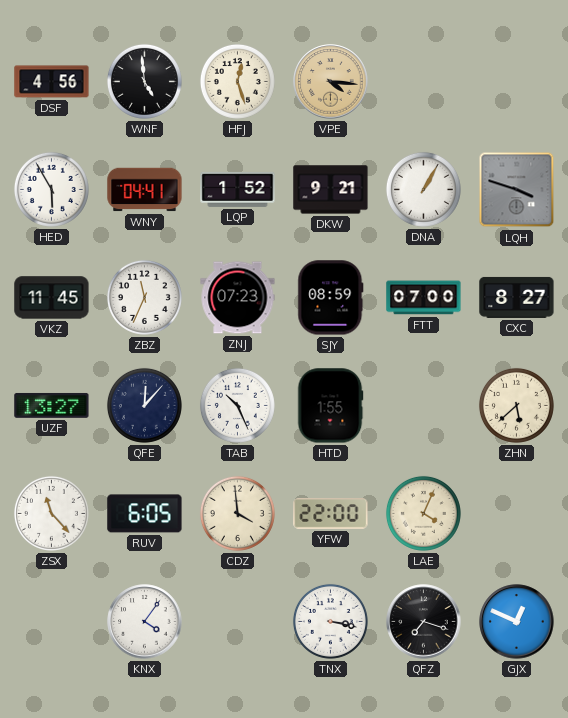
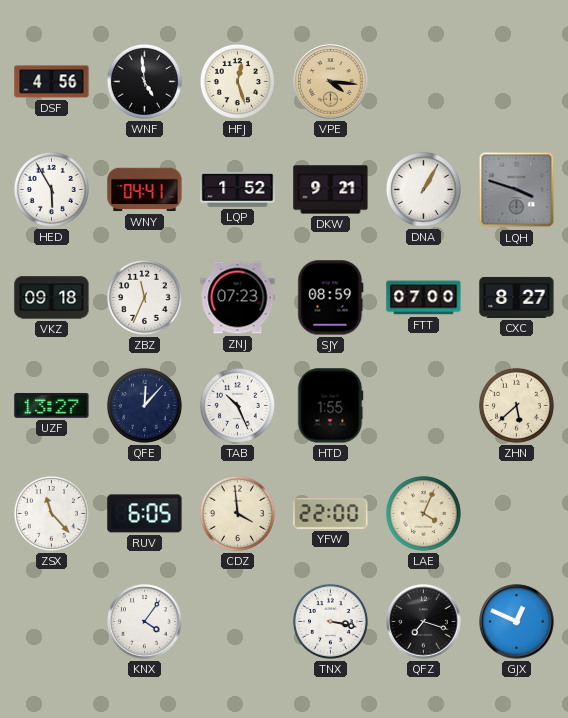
VKZ: 11:45 -> 09:18 (52, 298)
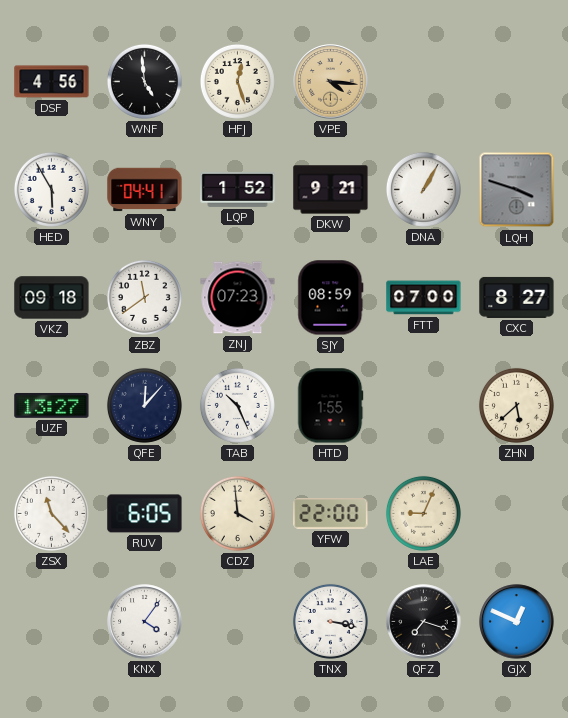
ZBZ: 11:34 -> 11:39 (144, 297)
LAE: 4:04 -> 9:04 (423, 513)
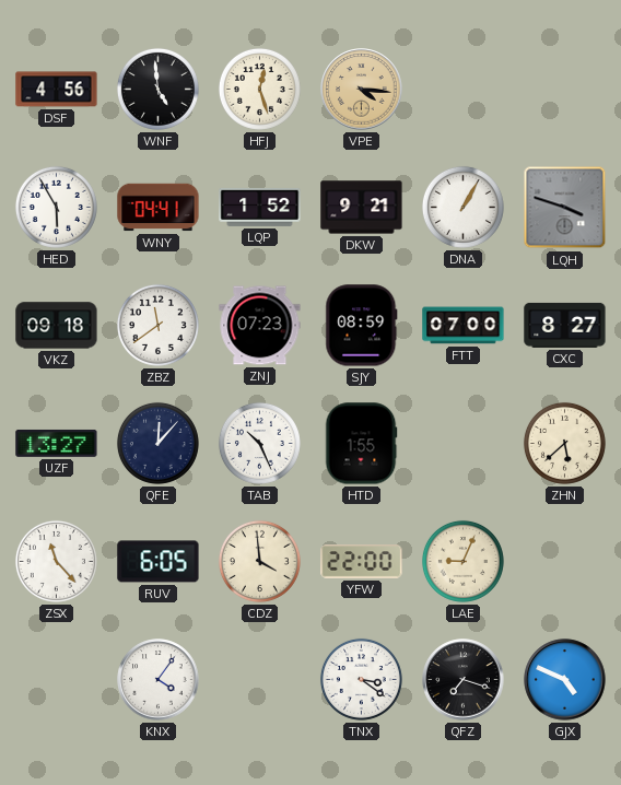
TNX: 3:17 -> 3:21 (361, 679)
GJX: 12:49 -> 4:49 (565, 680)
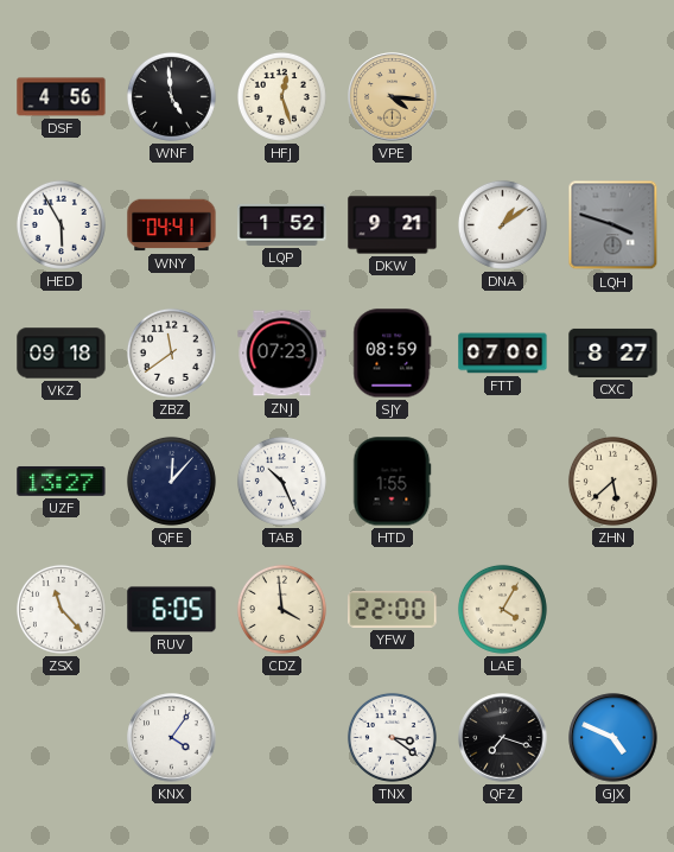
DNA: 1:05 -> 1:09 (502, 224)
LAE: 9:04 -> 4:05 (502, 609)
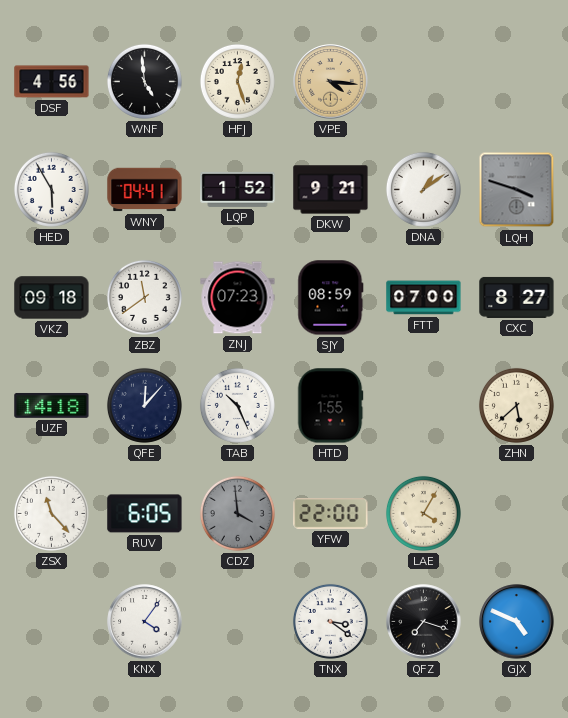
UZF: 13:27 -> 14:18 (52, 405)
CDZ dial: cream -> grey (237, 513)
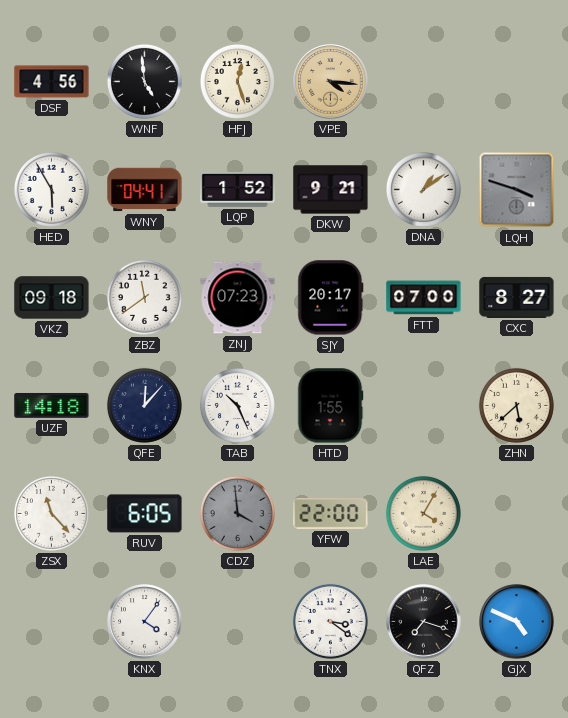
SJY: 08:59 -> 20:17 (331, 298)
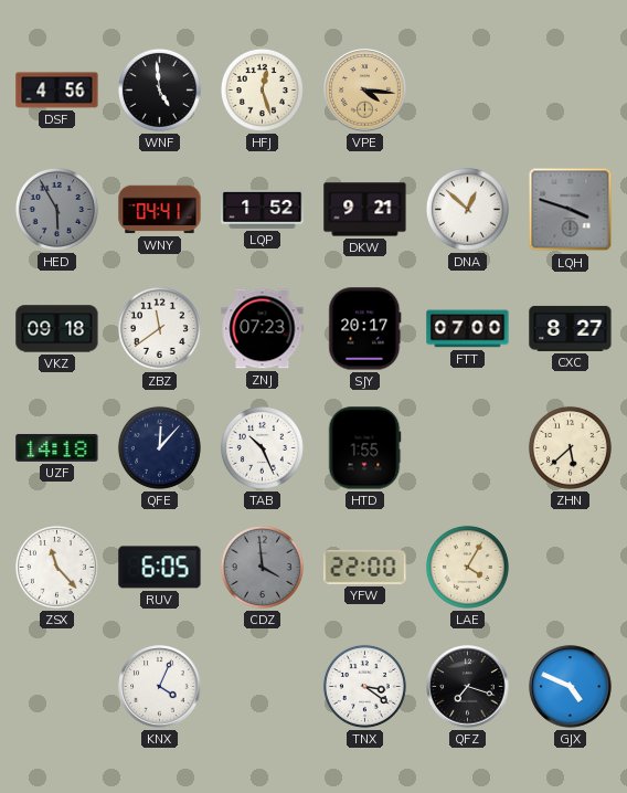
HED dial: white -> grey (56, 209)
DNA: 1:09 -> 12:52 (467, 209)
KNX: 4:06 -> 4:04 (160, 687)
